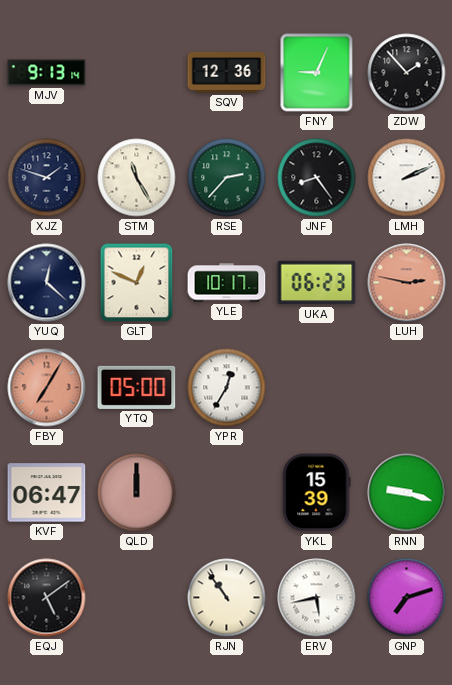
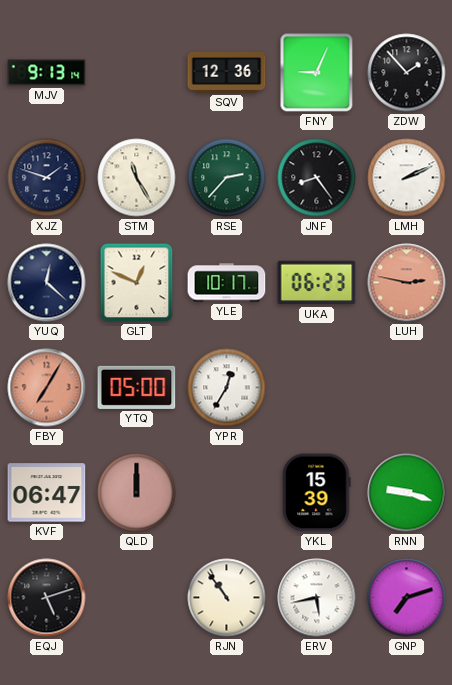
EQJ: 5:09 -> 5:12 (47, 598)
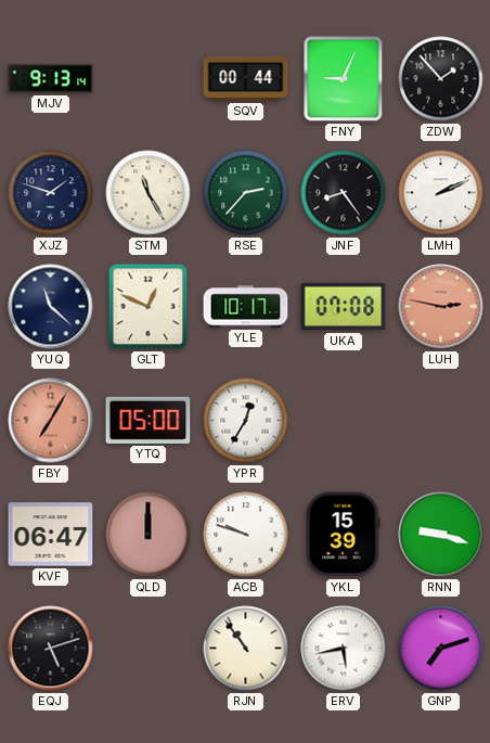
SQV: 12:36 -> 00:44 (246, 78)
YUQ: 12:22 -> 11:22 (51, 307)
UKA: 06:23 -> 07:08 (344, 307)
ACB: none -> 9:48 (246, 535)
